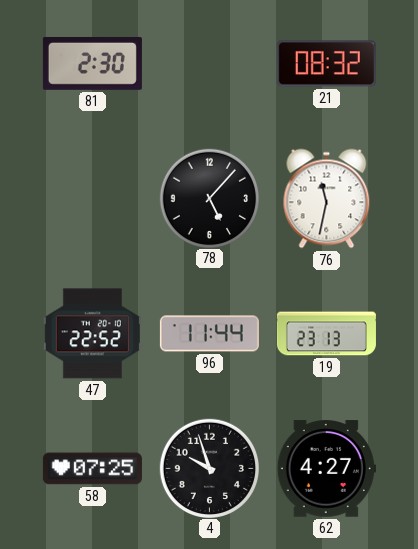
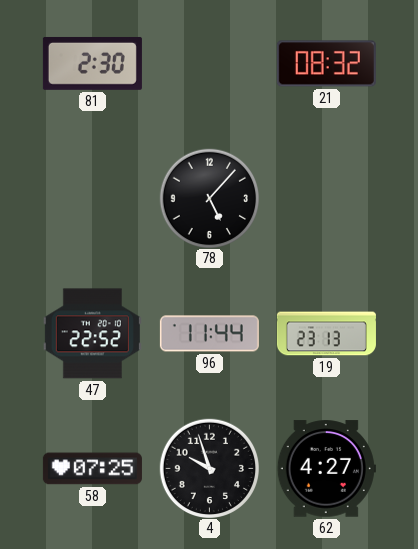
76: 11:32 -> none (327, 199)
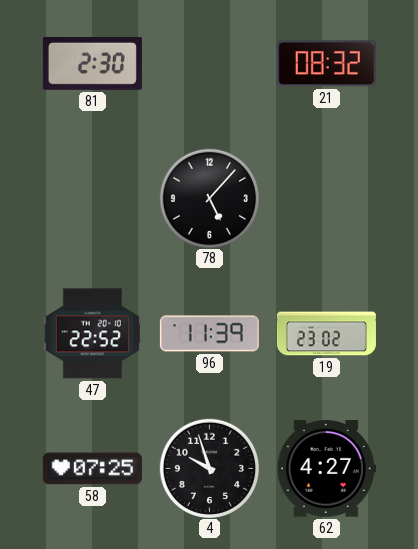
96: 11:44 -> 11:39 (209, 334)
19: 23:13 -> 23:02 (326, 334)
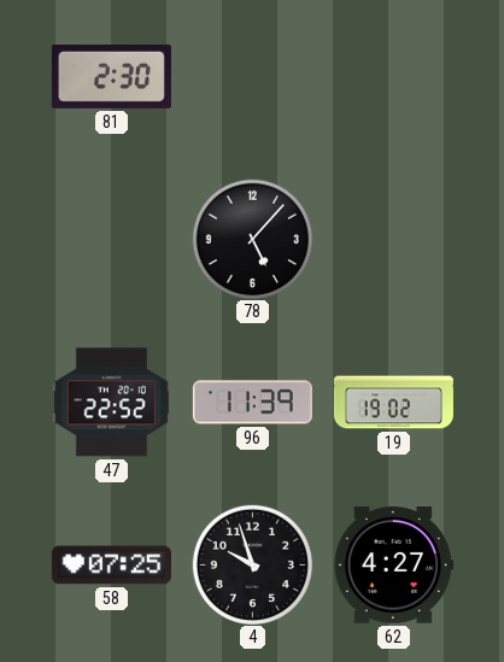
21: 08:32 -> none (326, 64)
19: 23:02 -> 19:02 (393, 403)
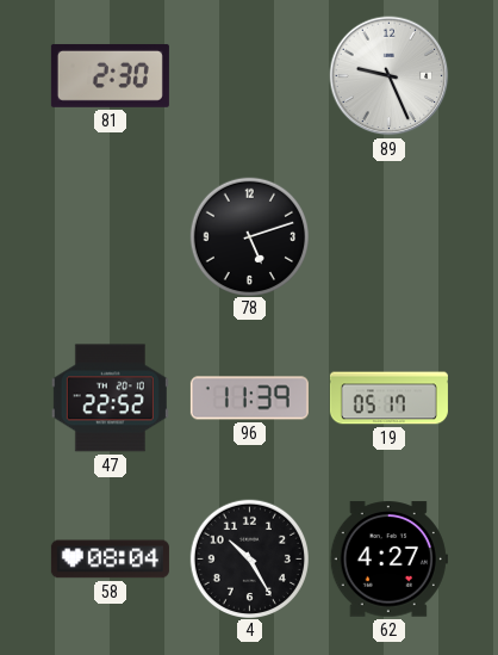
89: none -> 9:26 (390, 76)
78: 5:07 -> 5:12 (249, 236)
19: 19:02 -> 05:17 (388, 398)
58: 07:25 -> 08:04 (110, 560)
4: 9:57 -> 10:25 (249, 558)
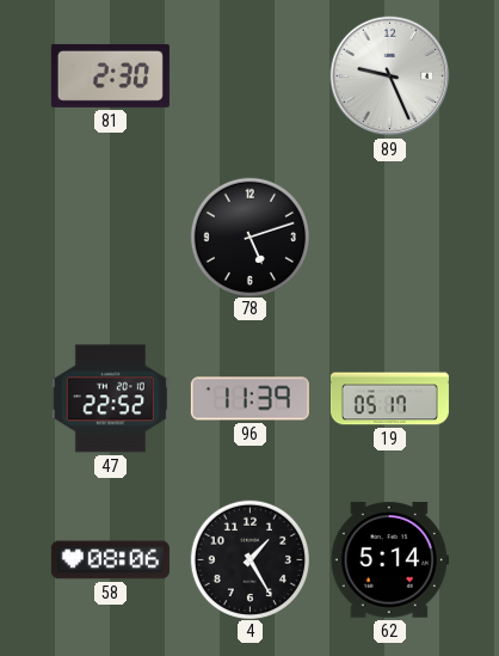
58: 08:04 -> 08:06 (110, 560)
4: 10:25 -> 1:25 (249, 559)
62: 4:27 -> 5:14 (389, 560)
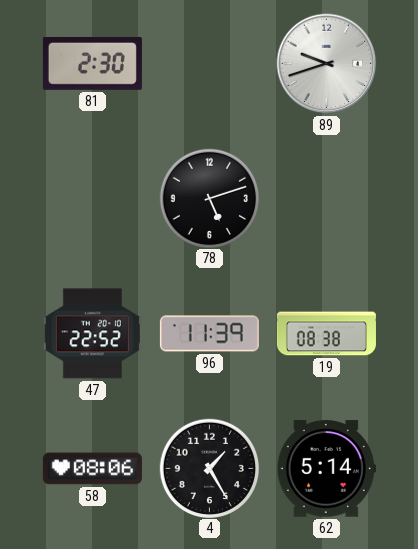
89: 9:26 -> 9:42 (327, 64)
19: 05:17 -> 08:38 (326, 334)
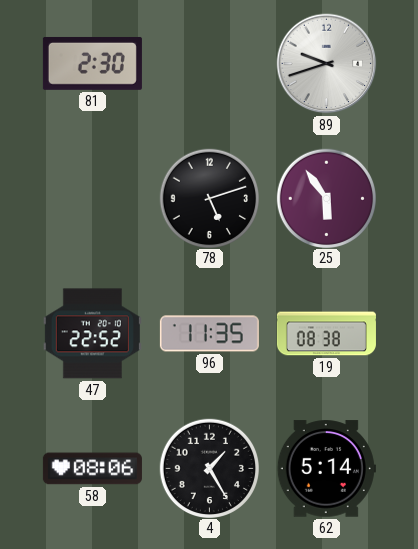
25: none -> 5:54 (326, 198)
96: 11:39 -> 11:35 (209, 334)
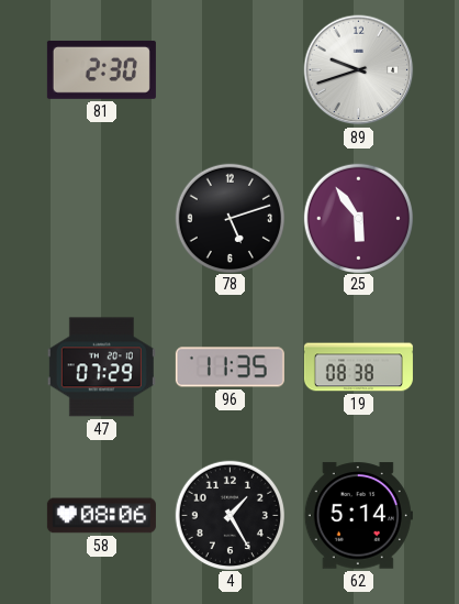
47: 22:52 -> 07:29 (101, 367)
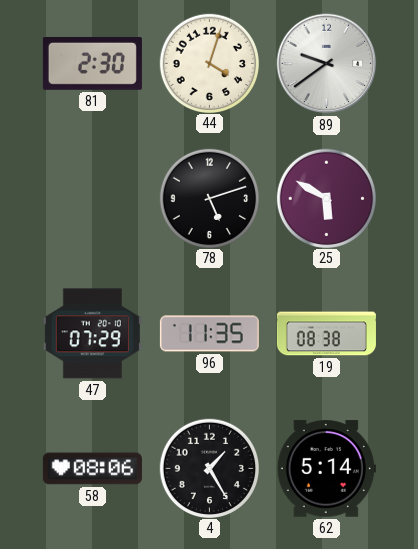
44: none -> 4:03 (209, 63)
89: 9:42 -> 9:39 (327, 64)
25: 5:54 -> 5:50 (326, 198)
